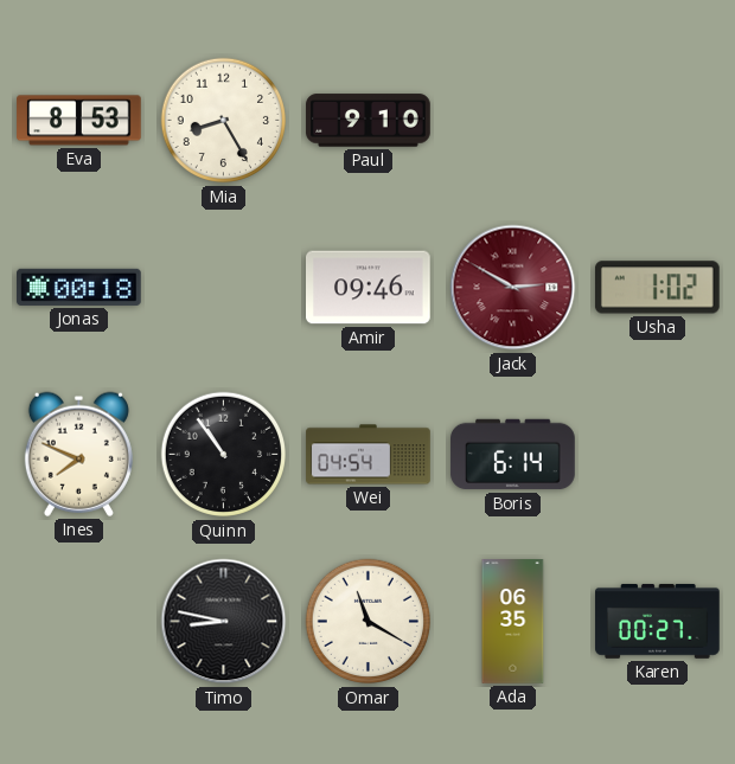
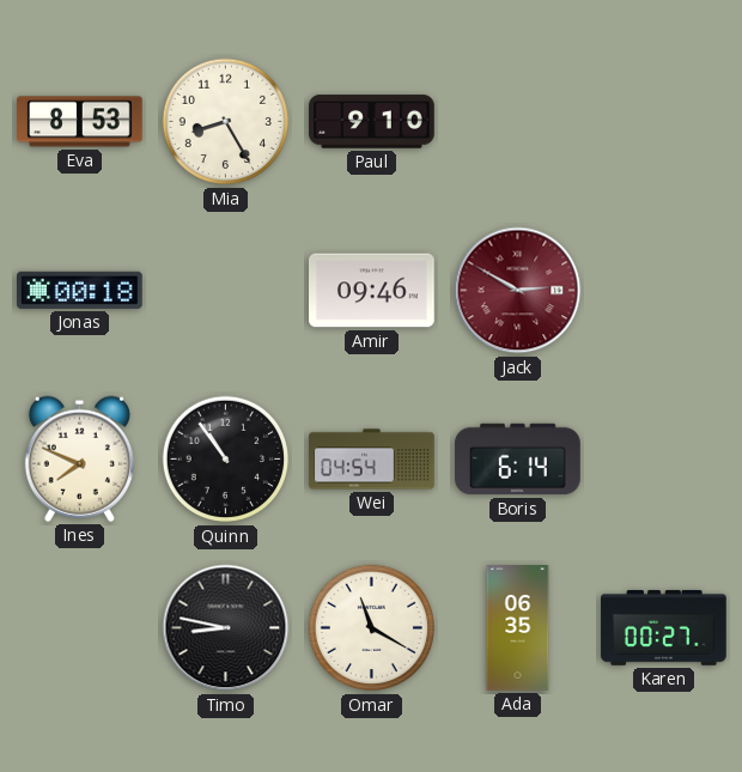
Usha: 1:02 -> none (657, 288)
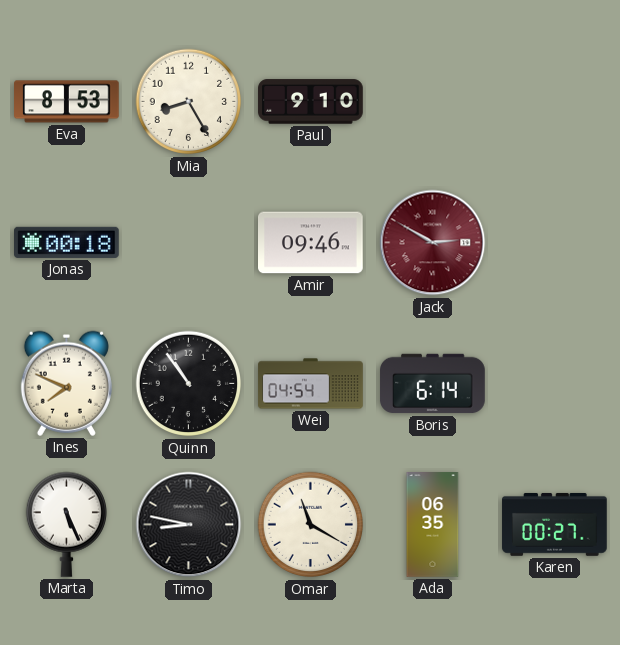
Marta: none -> 5:26 (66, 524)
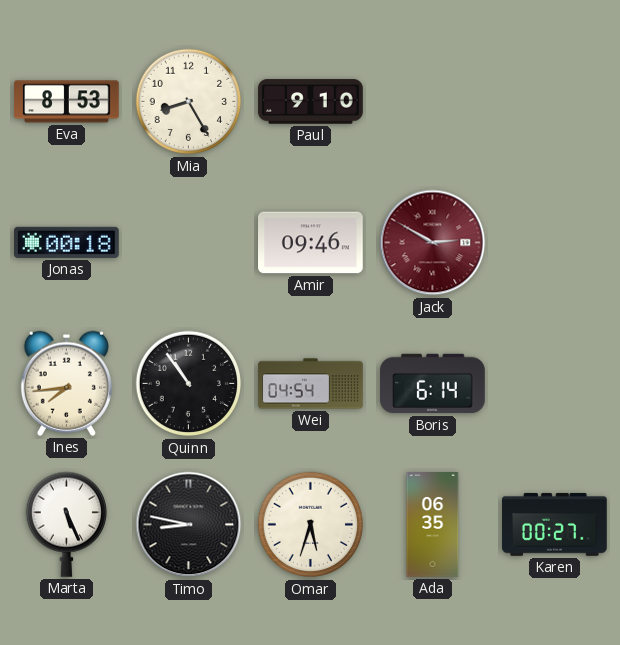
Ines: 7:49 -> 7:44 (66, 383)
Omar: 11:20 -> 5:33 (311, 525)
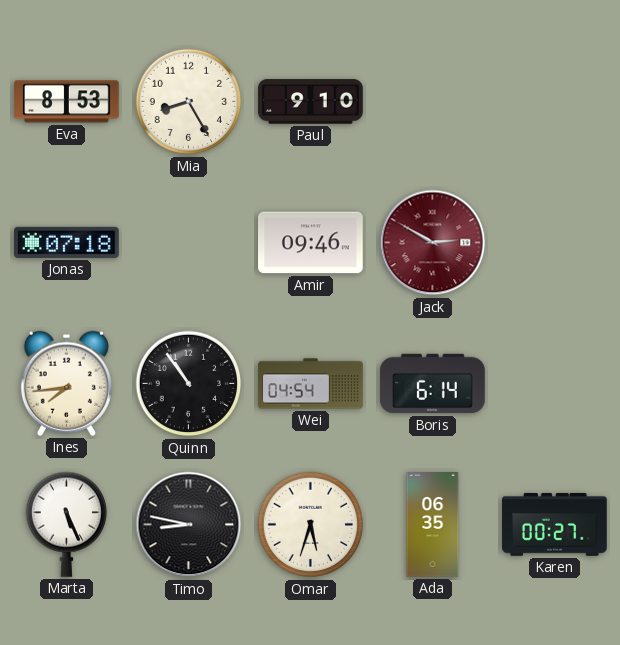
Jonas: 00:18 -> 07:18 (67, 242)
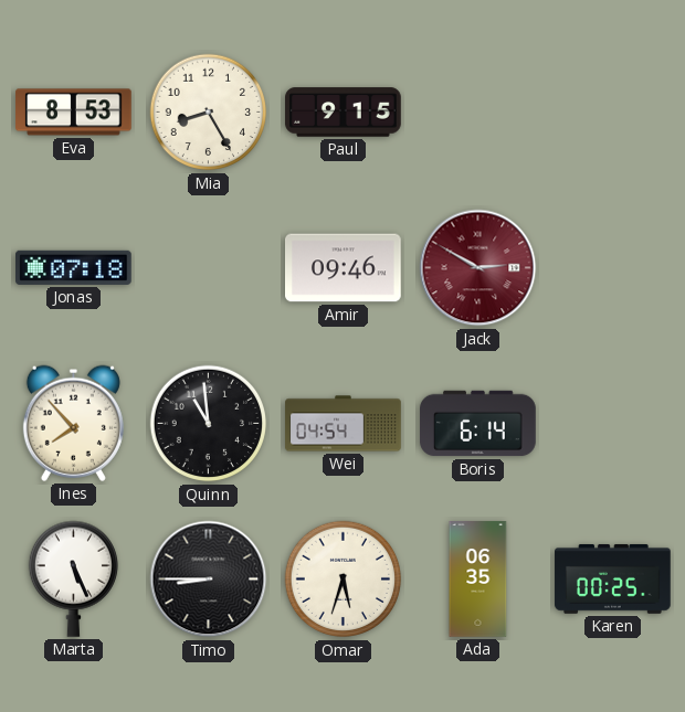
Paul: 9:10 -> 9:15 (344, 113)
Ines: 7:44 -> 7:53 (73, 423)
Quinn: 10:54 -> 10:59 (209, 424)
Timo: 8:47 -> 8:45 (209, 580)
Karen: 00:27 -> 00:25 (613, 578)
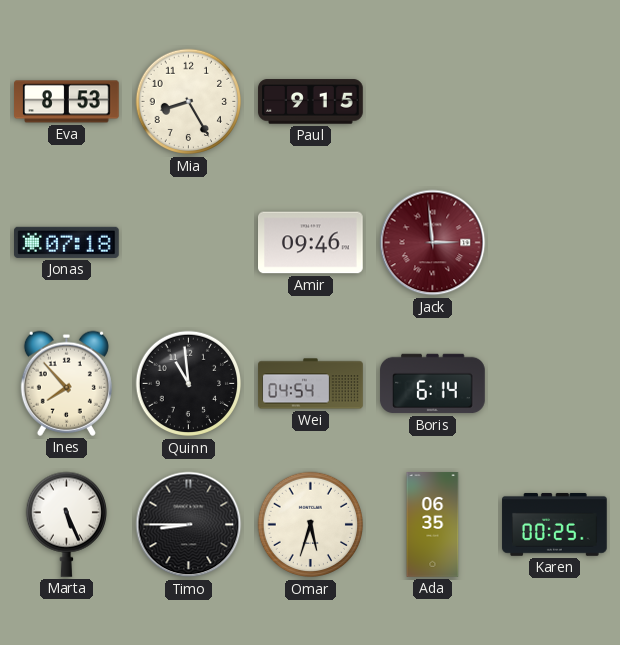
Jack: 2:50 -> 2:59 (433, 243)
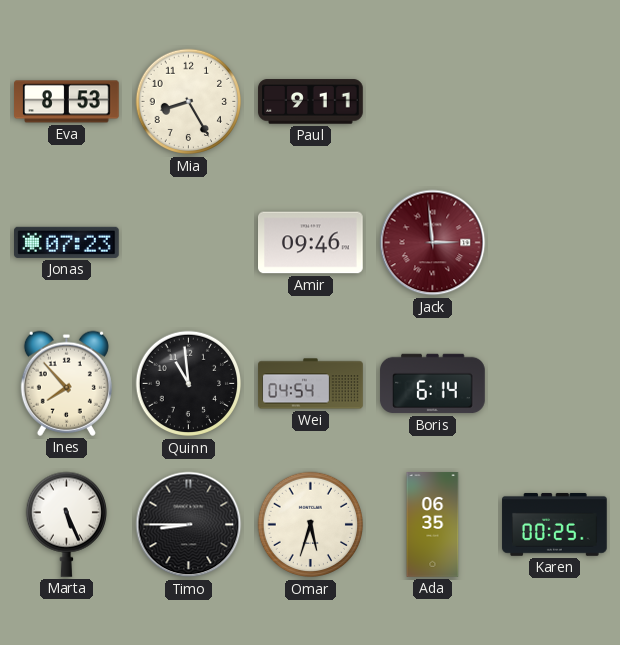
Paul: 9:15 -> 9:11 (311, 102)
Jonas: 07:18 -> 07:23 (67, 242)
